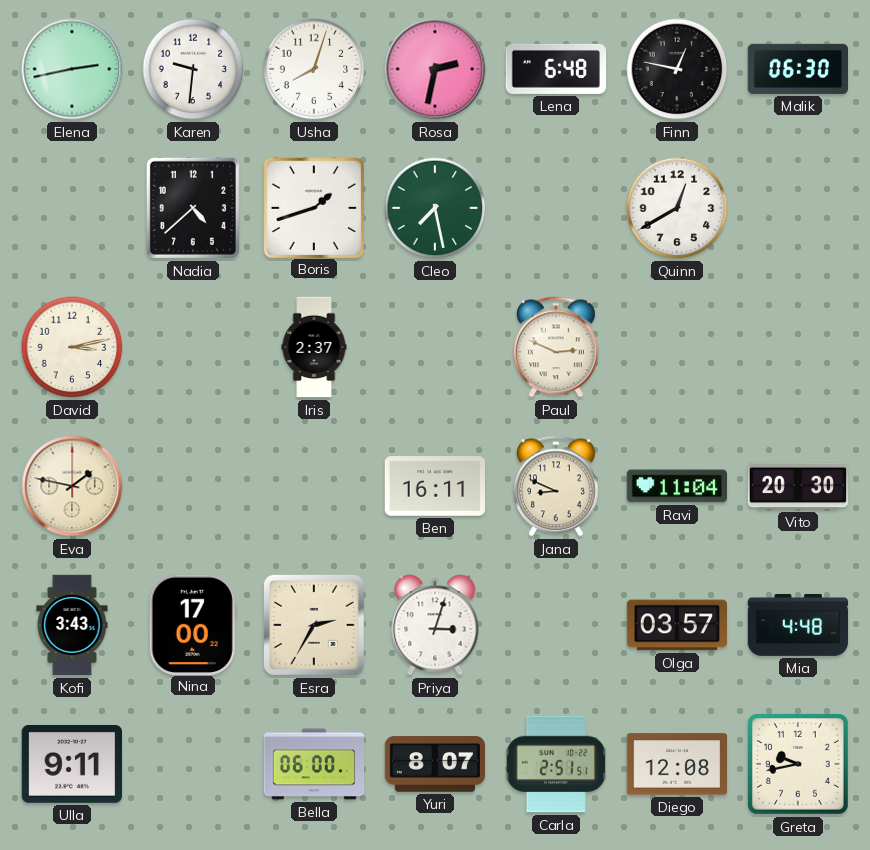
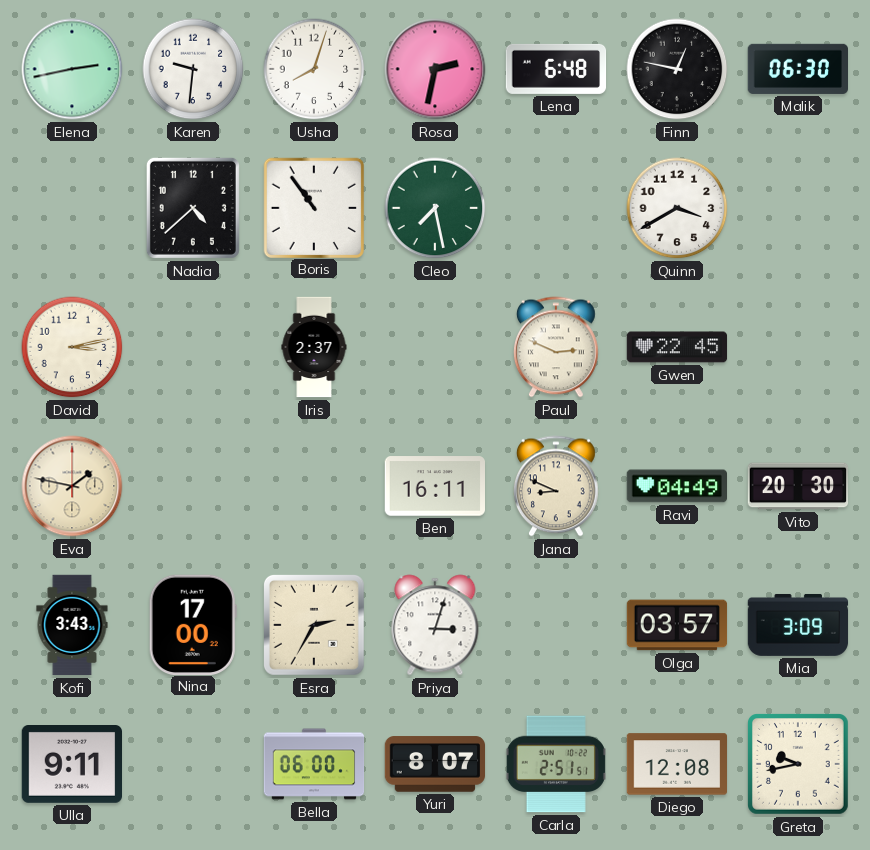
Boris: 1:42 -> 10:54 (313, 207)
Quinn: 12:40 -> 3:40 (677, 208)
Gwen: none -> 22:45 (677, 347)
Ravi: 11:04 -> 04:49 (676, 486)
Mia: 4:48 -> 3:09 (798, 625)
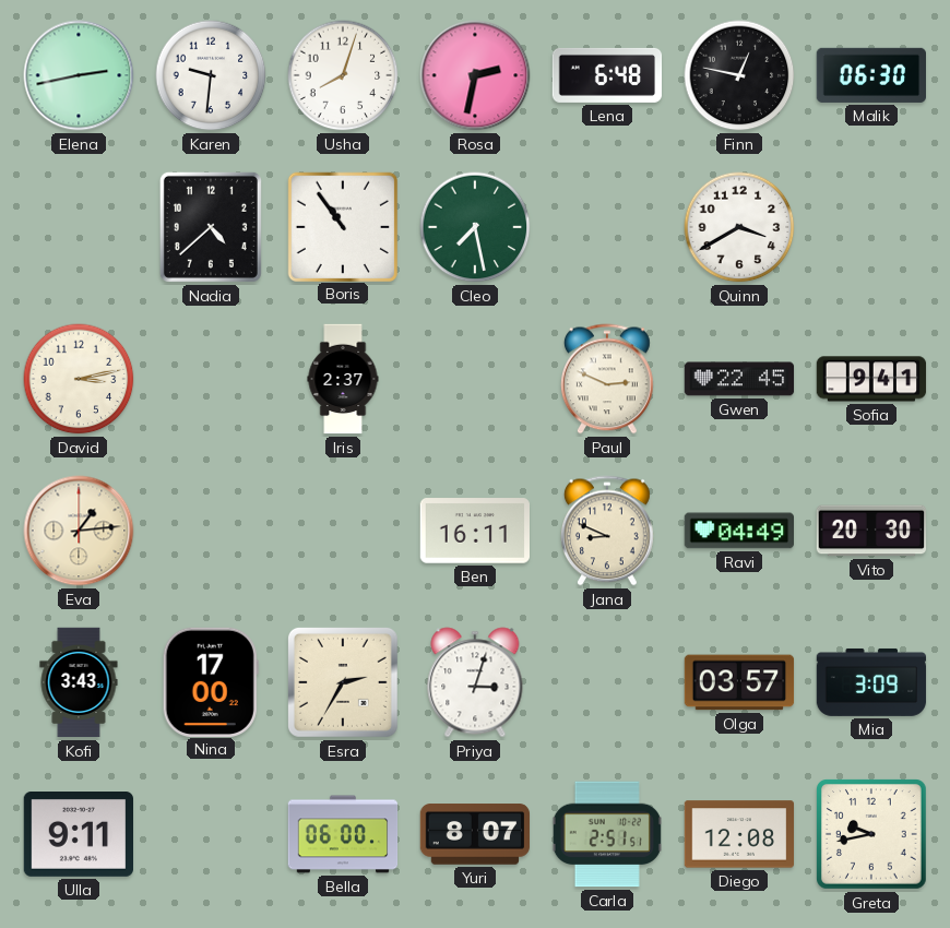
Sofia: none -> 9:41 (871, 379)
Eva: 1:47 -> 1:14 (79, 531)
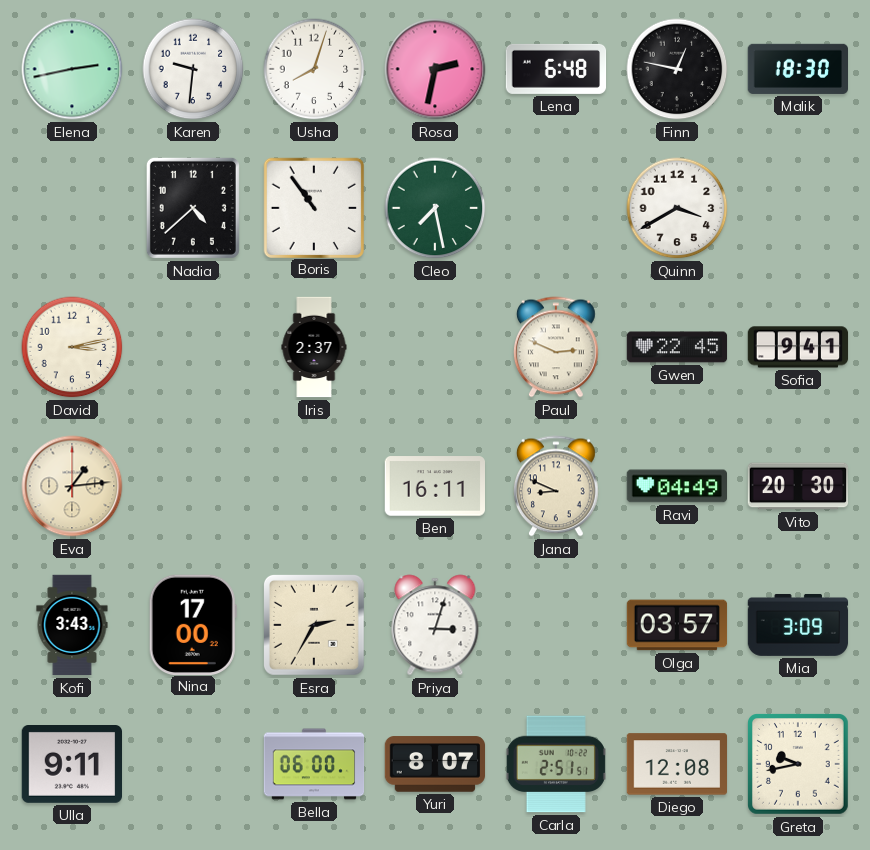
Malik: 06:30 -> 18:30 (797, 69)
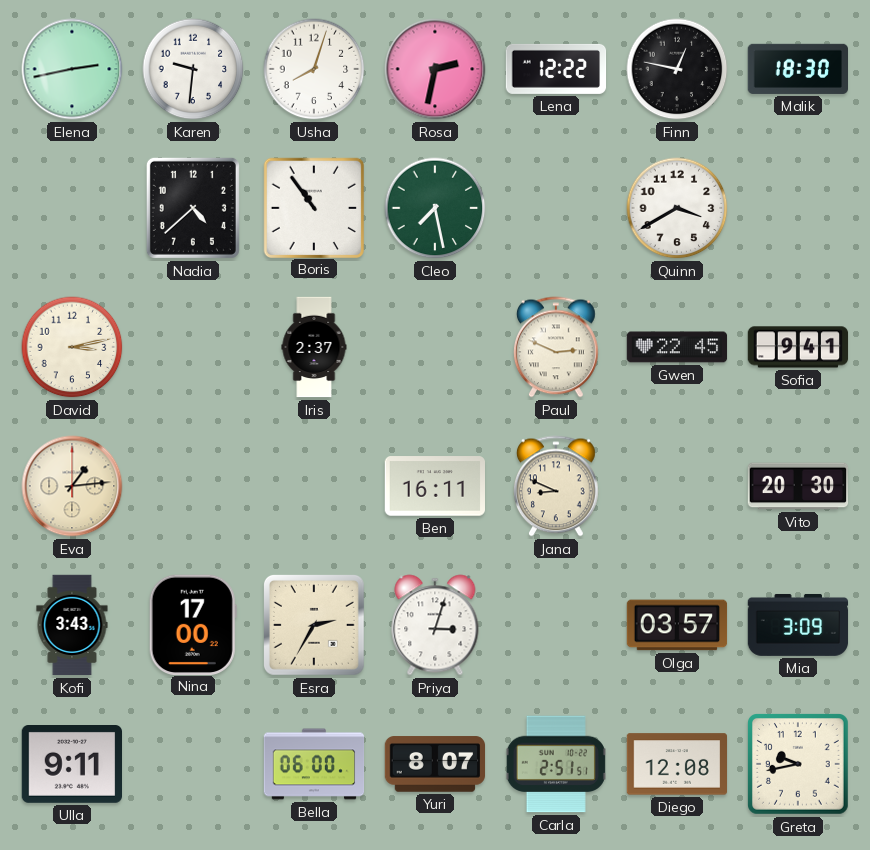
Lena: 6:48 -> 12:22 (556, 69)
Ravi: 04:49 -> none (676, 486)
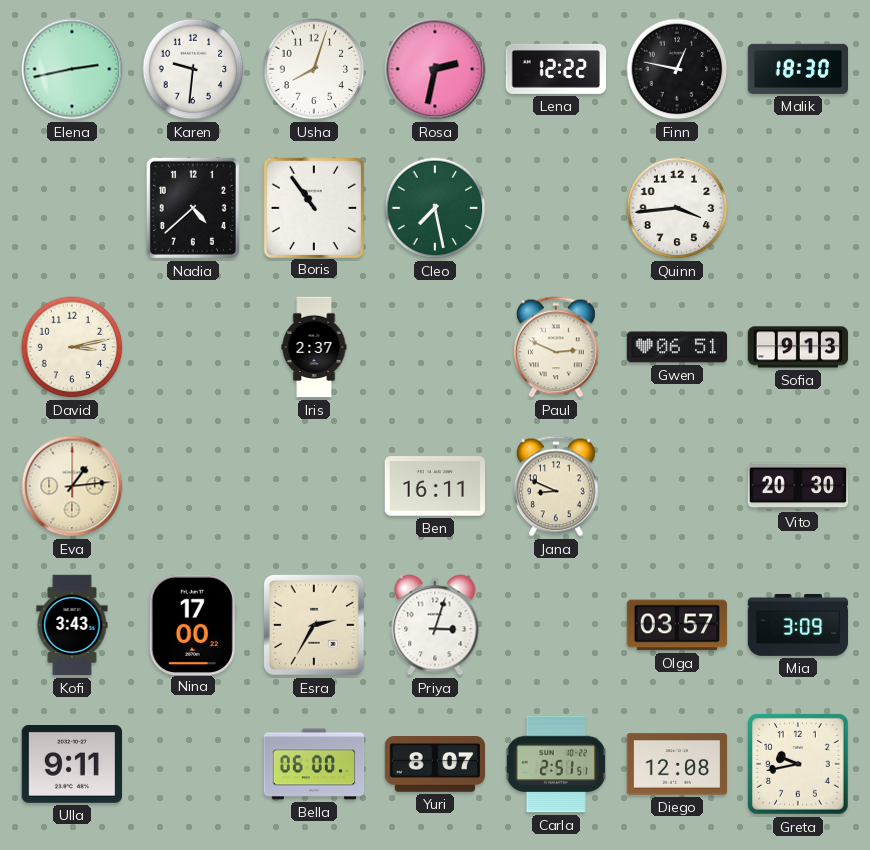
Quinn: 3:40 -> 3:44 (677, 208)
Gwen: 22:45 -> 06:51 (677, 347)
Sofia: 9:41 -> 9:13 (798, 347)
